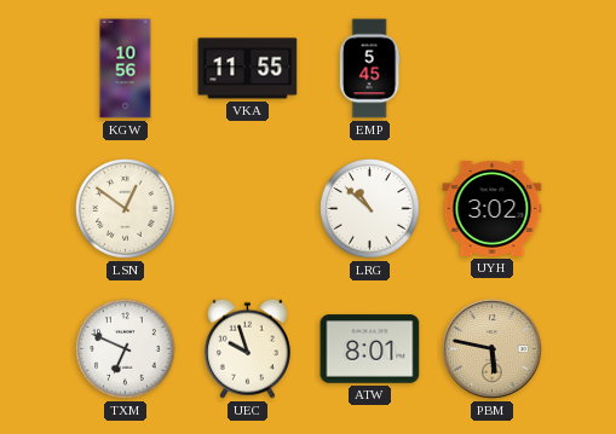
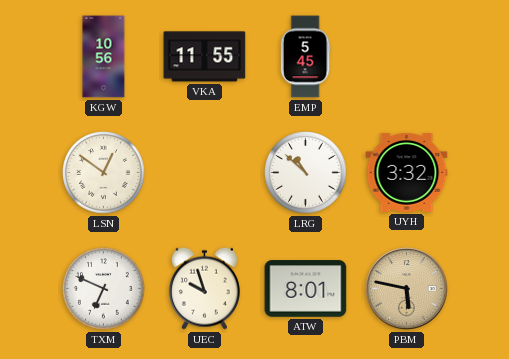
UYH: 3:02 -> 3:32 (407, 172)
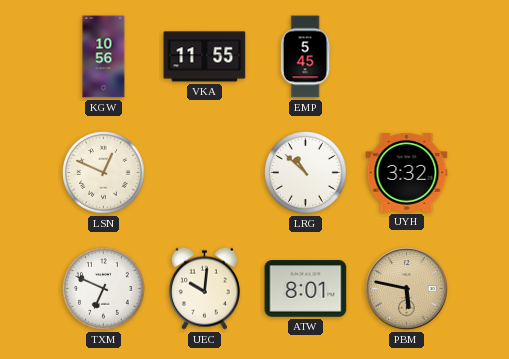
LSN: 12:51 -> 12:49 (104, 173)
UEC: 9:57 -> 10:01 (204, 288)
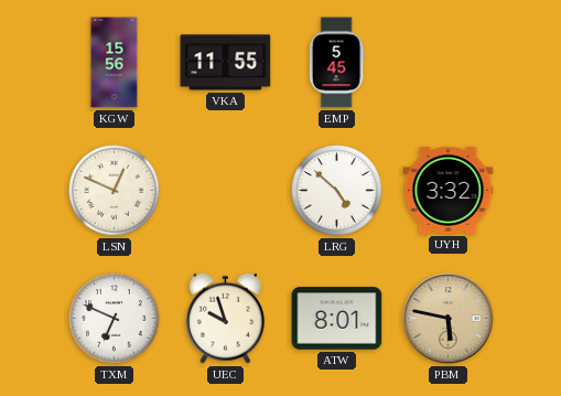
KGW: 10:56 -> 15:56 (115, 63)
LRG: 10:52 -> 4:52 (337, 191)
UEC: 10:01 -> 9:57 (225, 318)
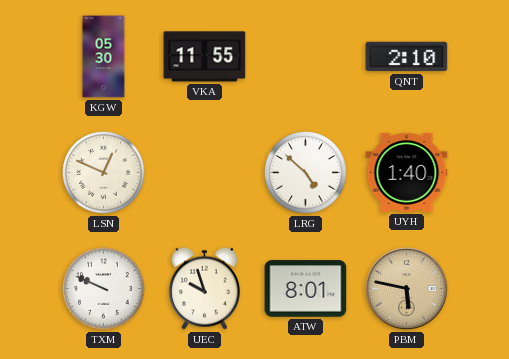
KGW: 15:56 -> 05:30 (104, 57)
EMP: 5:45 -> none (336, 63)
QNT: none -> 2:10 (407, 57)
UYH: 3:32 -> 1:40 (407, 172)
TXM: 6:49 -> 9:49 (104, 289)
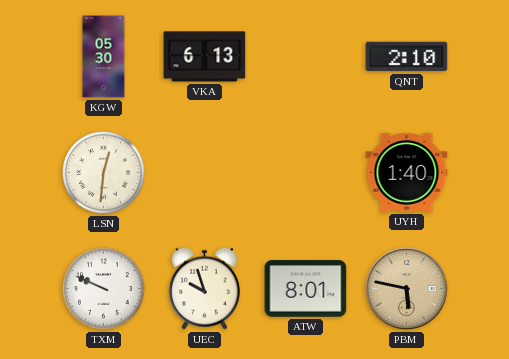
VKA: 11:55 -> 6:13 (205, 57)
LSN: 12:49 -> 12:31 (104, 173)
LRG: 4:52 -> none (306, 173)
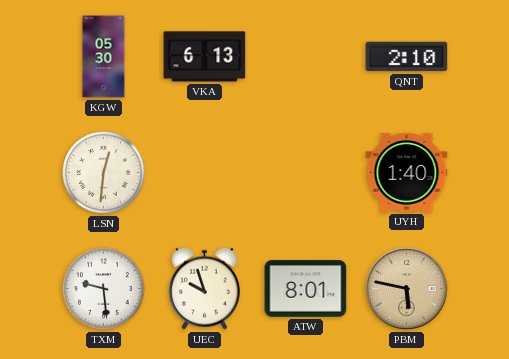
TXM: 9:49 -> 9:29 (104, 289)
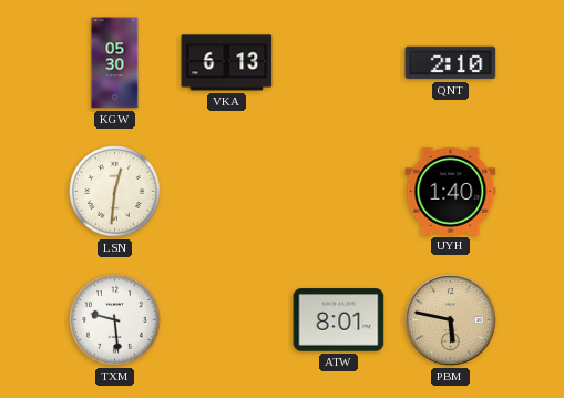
UEC: 9:57 -> none (204, 288)
